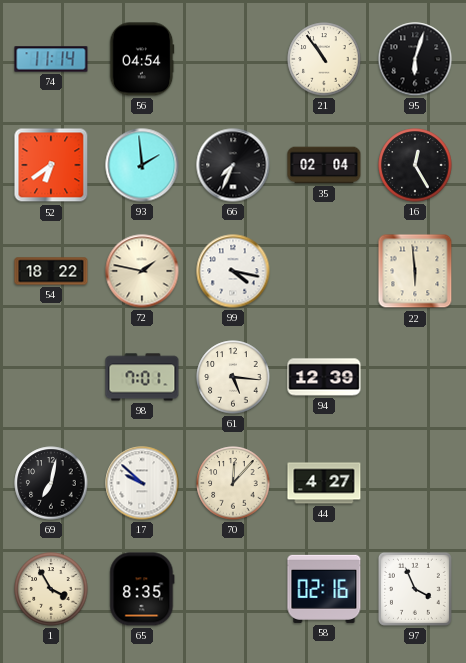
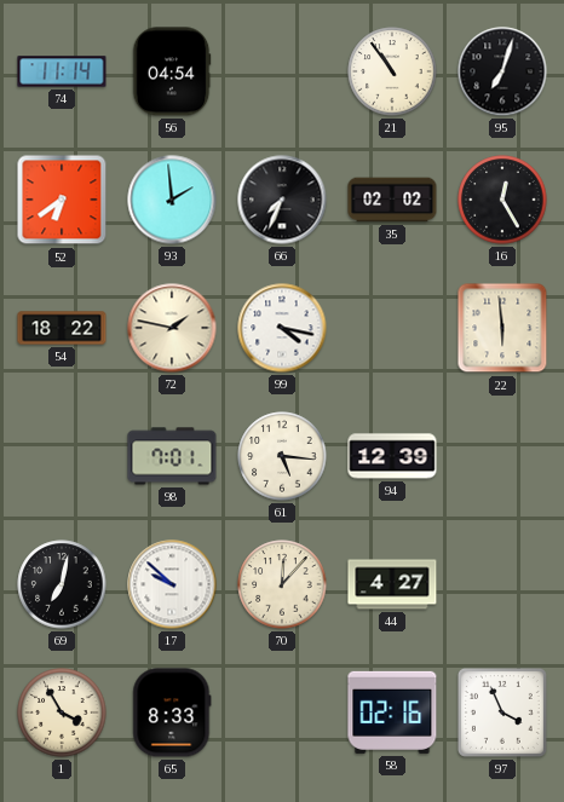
95: 6:03 -> 7:03 (502, 71)
35: 02:04 -> 02:02 (392, 200)
65: 8:35 -> 8:33 (172, 712)
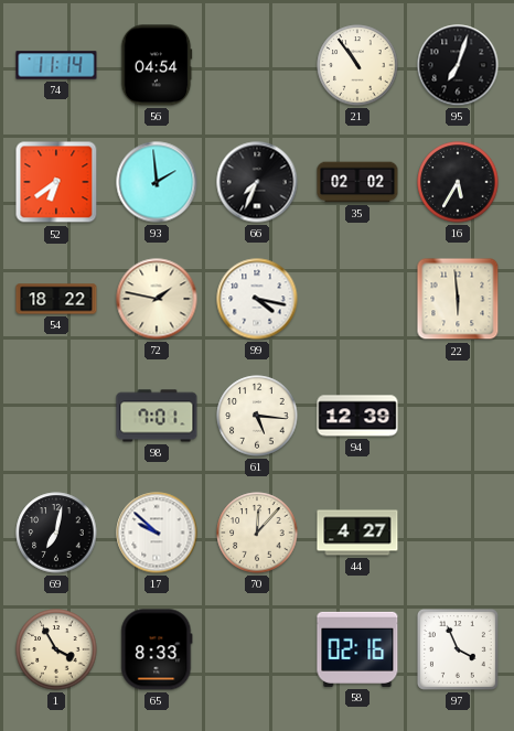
16: 12:25 -> 5:35 (458, 182)
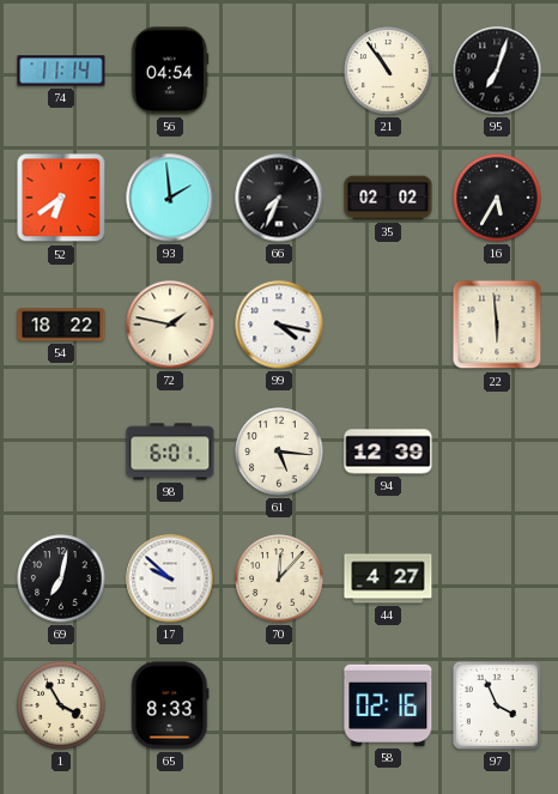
98: 7:01 -> 6:01 (170, 451)
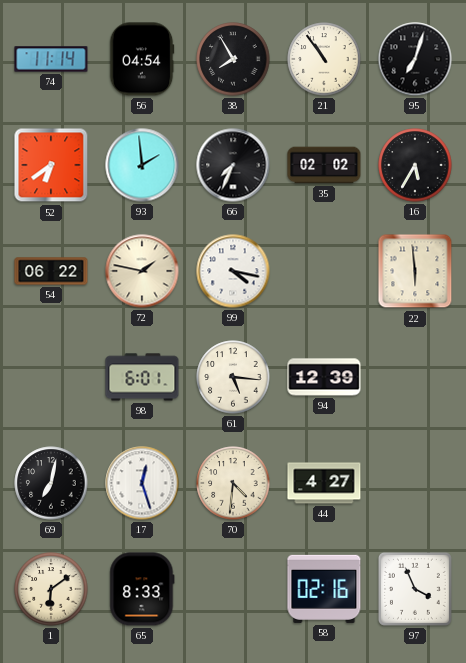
38: none -> 7:55 (233, 59)
54: 18:22 -> 06:22 (51, 271)
17: 9:52 -> 12:27 (142, 483)
70: 12:07 -> 4:31 (233, 483)
1: 3:55 -> 6:09 (51, 589)
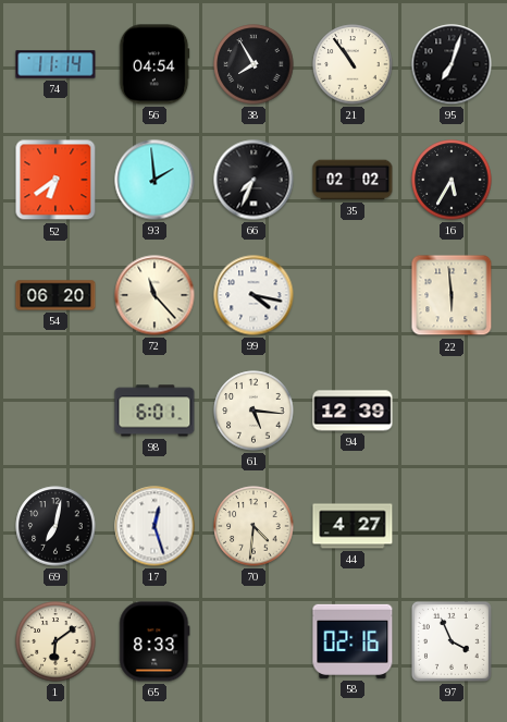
54: 06:22 -> 06:20 (55, 295)
72: 1:47 -> 11:23 (154, 295)
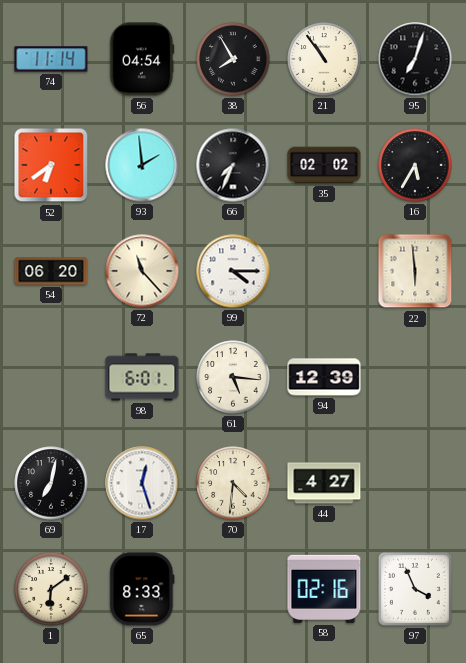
99: 4:17 -> 4:15 (233, 271)
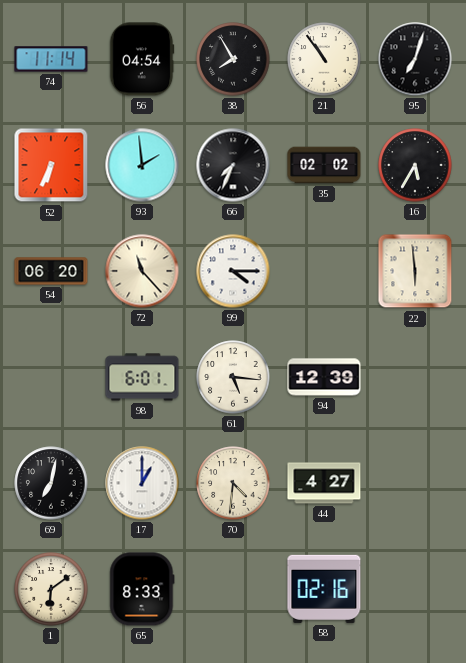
52: 6:39 -> 6:34 (51, 165)
17: 12:27 -> 1:00 (142, 483)
97: 3:56 -> none (415, 589)
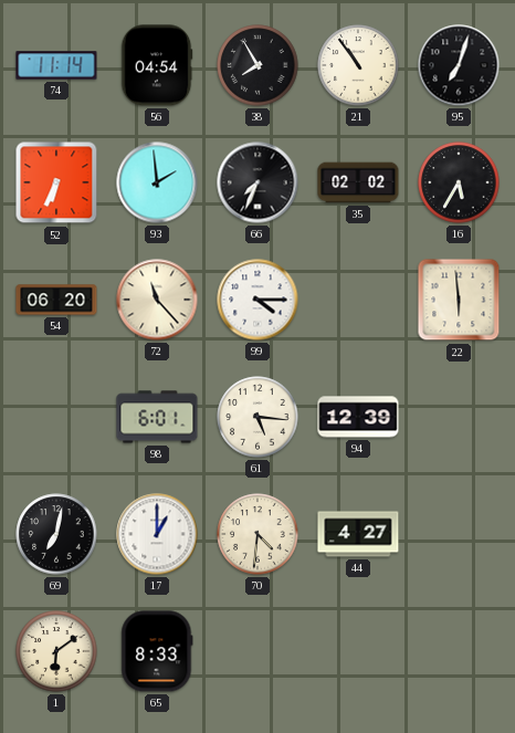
58: 02:16 -> none (324, 589)
